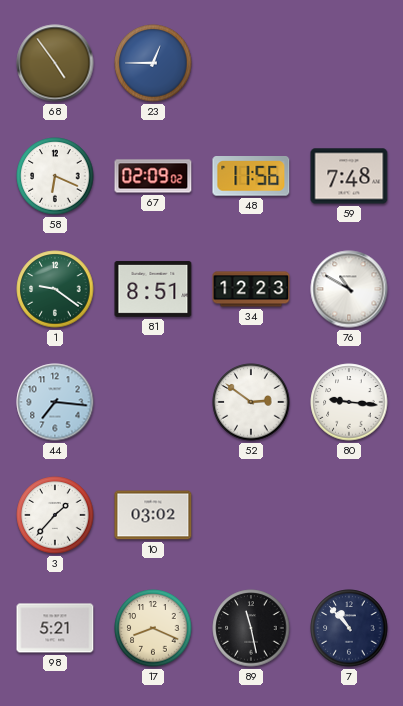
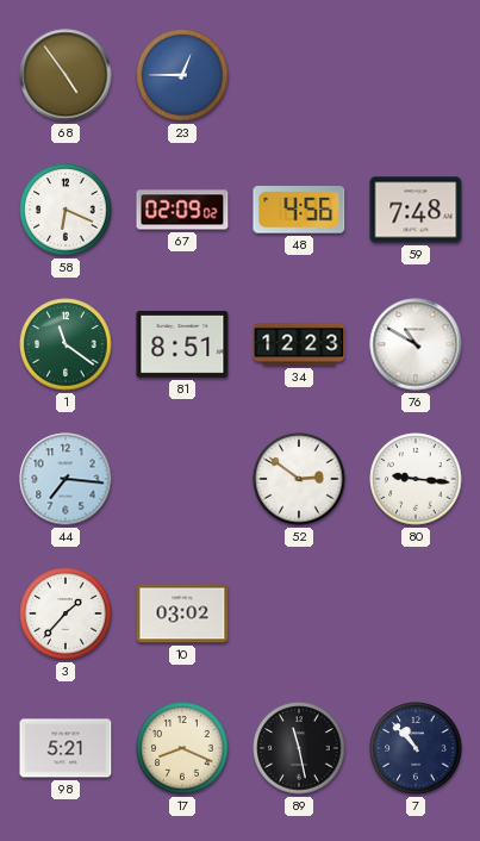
48: 11:56 -> 4:56 (299, 211)
1: 9:21 -> 11:21 (66, 344)
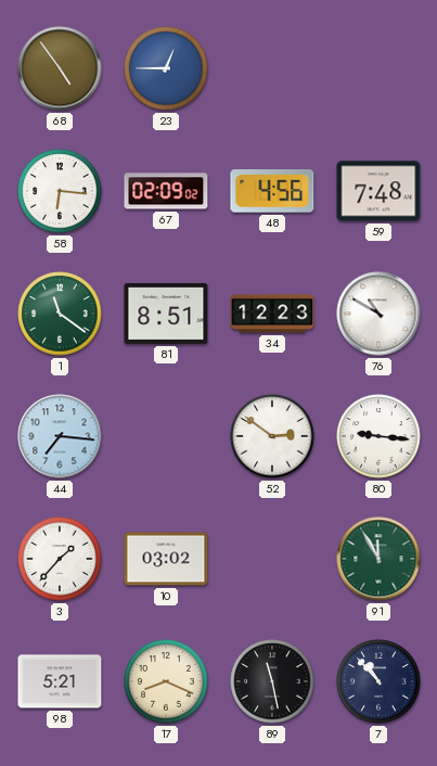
58: 6:19 -> 6:16 (60, 191)
91: none -> 11:55 (378, 559)
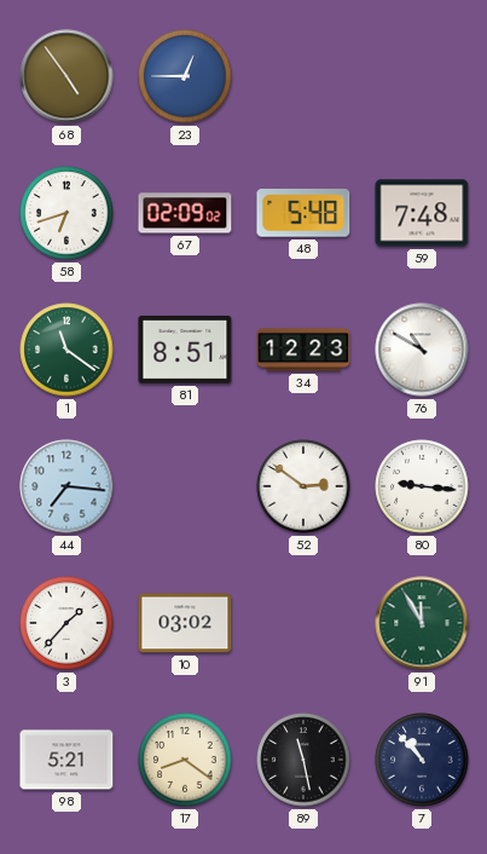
58: 6:16 -> 6:42 (66, 213)
48: 4:56 -> 5:48 (303, 214)
17: 8:19 -> 8:21 (185, 760)
